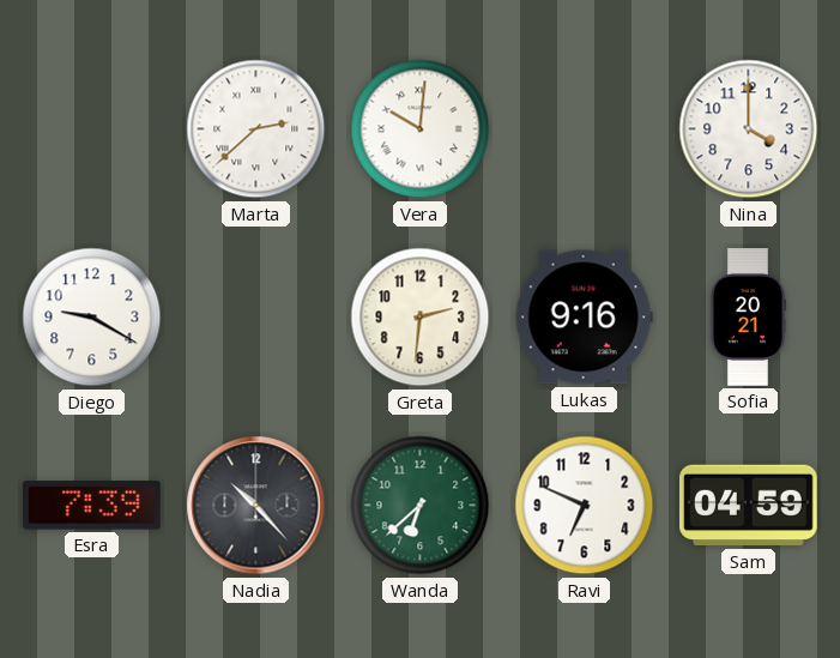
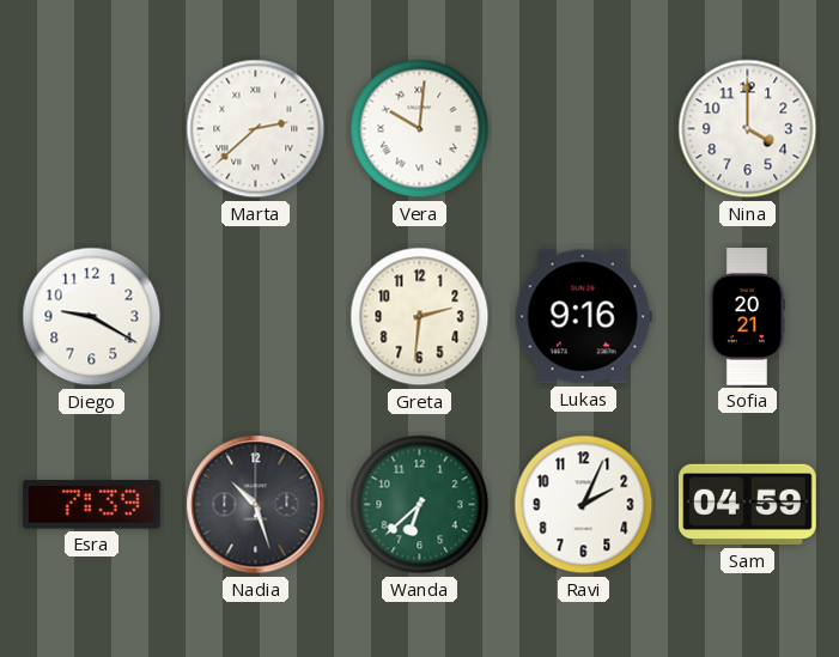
Nadia: 10:23 -> 10:27 (256, 505)
Ravi: 6:49 -> 2:04 (584, 505)
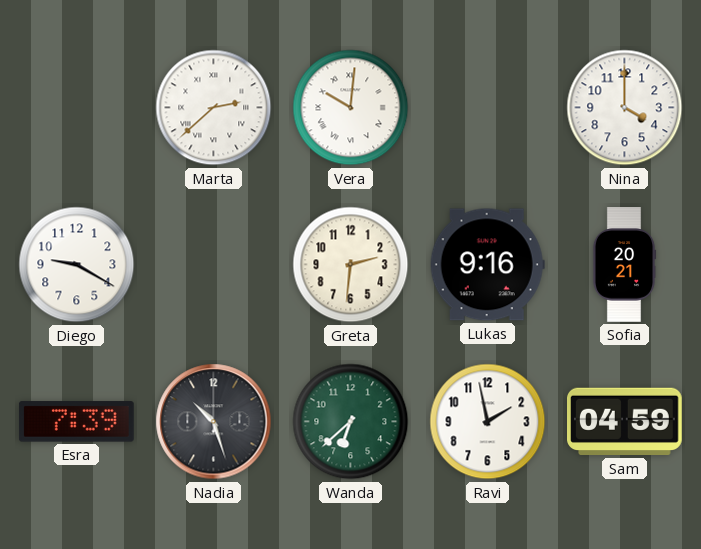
Ravi: 2:04 -> 1:58 (488, 422)
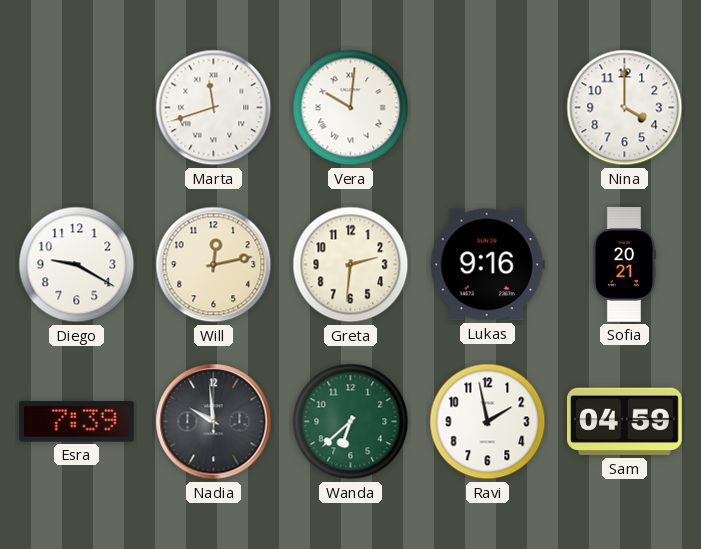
Marta: 2:38 -> 11:42 (214, 108)
Will: none -> 12:13 (214, 265)
Nadia: 10:27 -> 9:59 (214, 422)
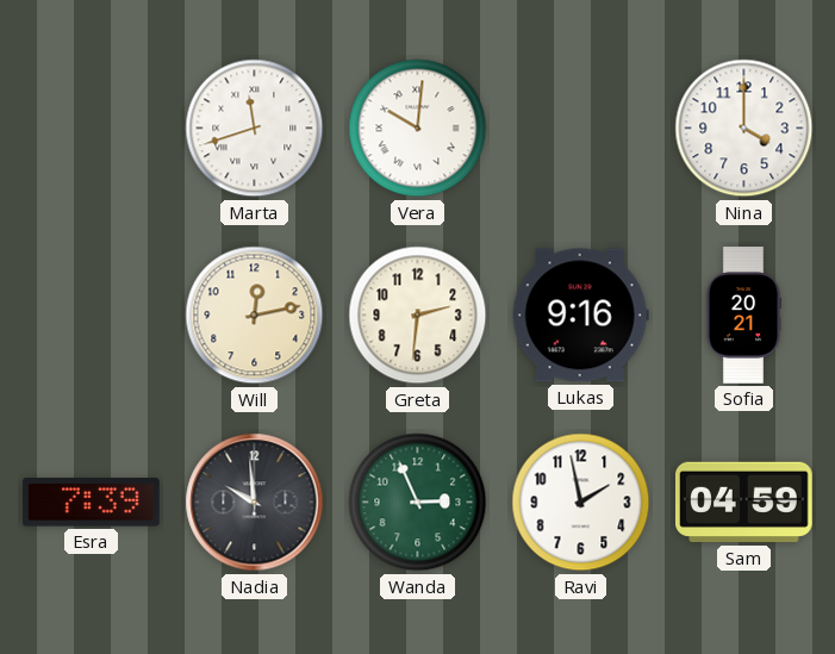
Diego: 9:20 -> none (77, 265)
Wanda: 6:38 -> 2:56 (418, 503)
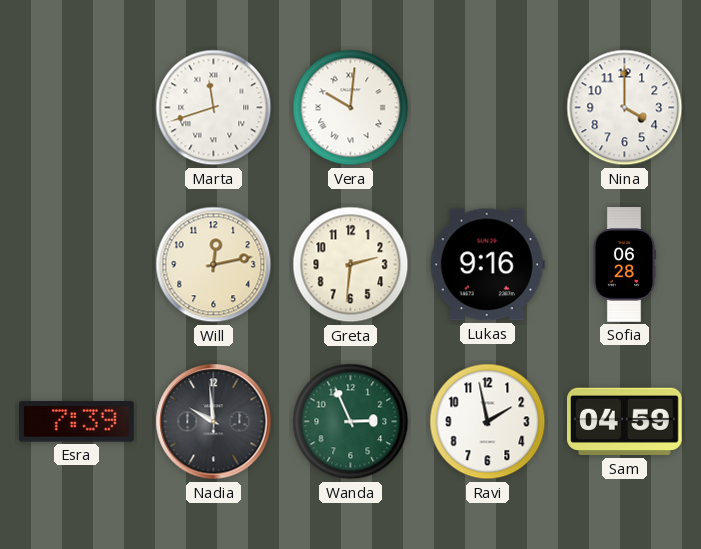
Sofia: 20:21 -> 06:28 (624, 265)
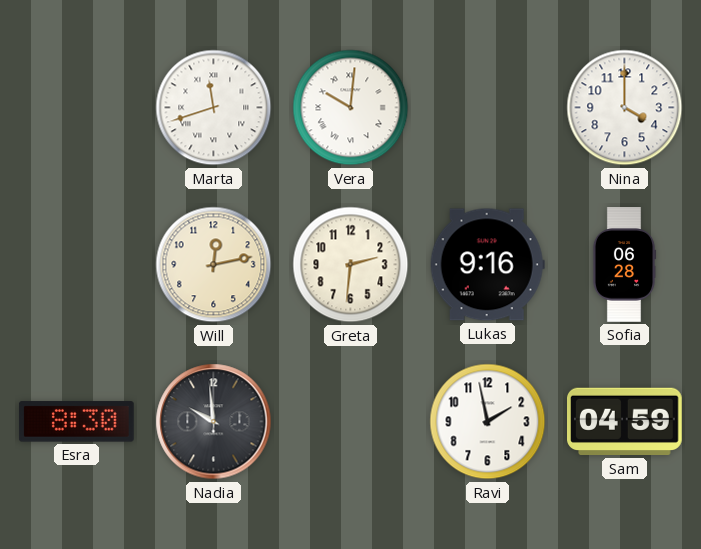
Esra: 7:39 -> 8:30 (76, 422)
Wanda: 2:56 -> none (351, 422)
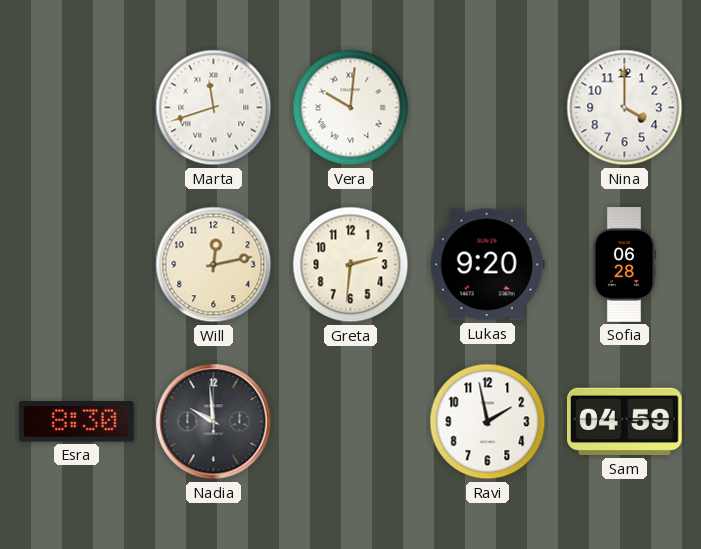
Lukas: 9:16 -> 9:20 (487, 265)
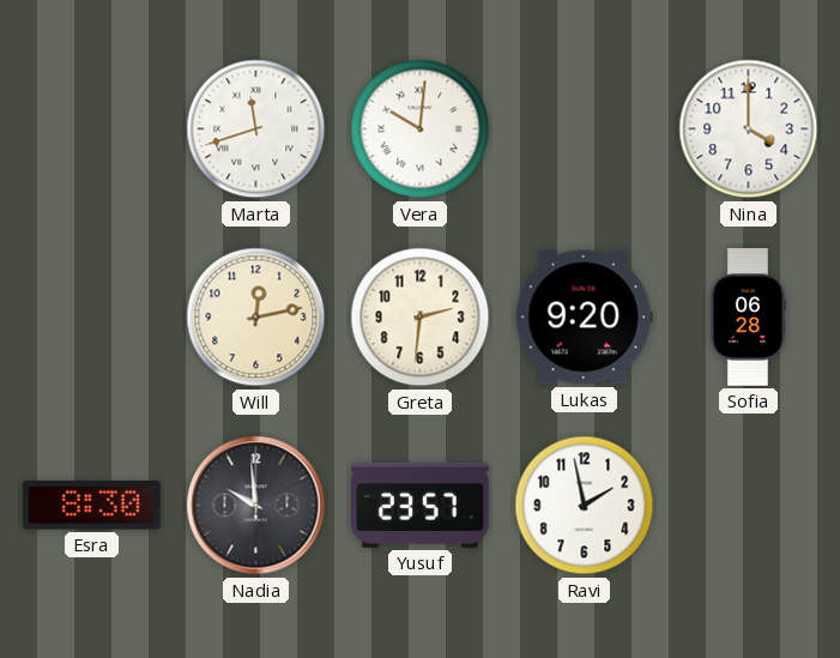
Yusuf: none -> 23:57 (421, 505)
Sam: 04:59 -> none (625, 422)
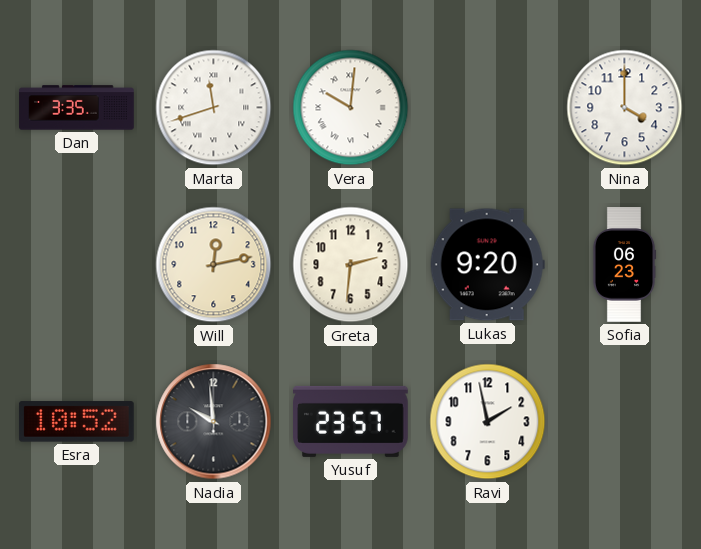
Dan: none -> 3:35 (77, 108)
Sofia: 06:28 -> 06:23 (624, 265)
Esra: 8:30 -> 10:52 (76, 422)
